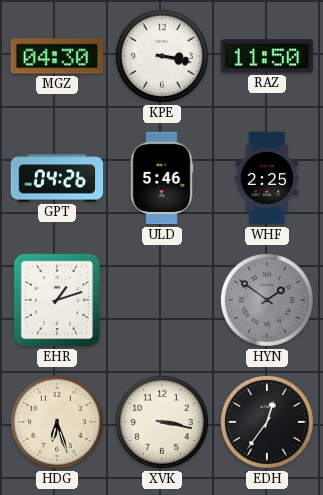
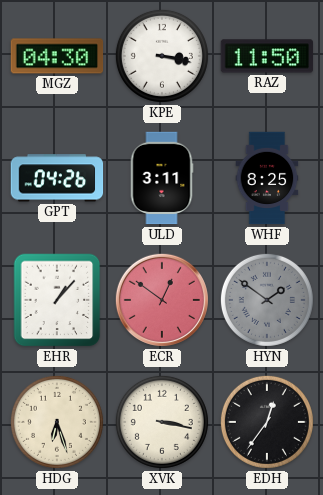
ULD: 5:46 -> 3:11 (162, 178)
WHF: 2:25 -> 8:25 (267, 178)
EHR: 1:12 -> 1:07 (57, 300)
ECR: none -> 12:51 (162, 300)
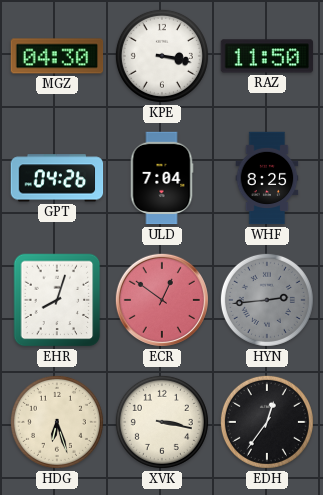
ULD: 3:11 -> 7:04 (162, 178)
EHR: 1:07 -> 8:03 (57, 300)
HYN: 1:51 -> 2:44 (267, 300)
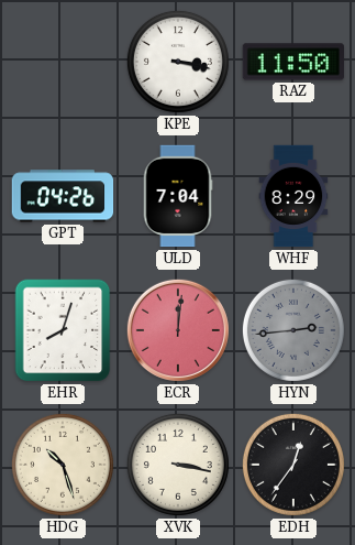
MGZ: 04:30 -> none (57, 56)
WHF: 8:25 -> 8:29 (293, 196)
ECR: 12:51 -> 12:01 (178, 330)
HDG: 6:27 -> 10:27 (63, 465)
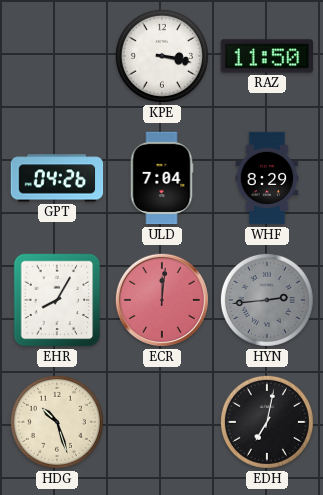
EHR: 8:03 -> 8:05 (57, 300)
XVK: 3:17 -> none (178, 465)
EDH: 12:36 -> 7:02 (267, 422)
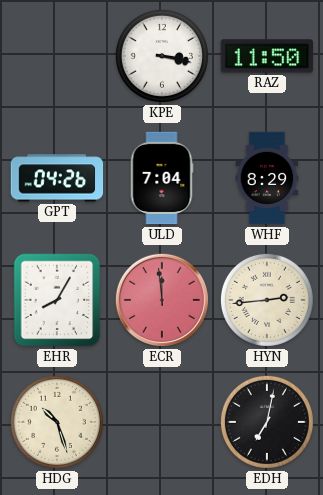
ECR: 12:01 -> 11:59 (162, 300)
HYN dial: grey -> cream (267, 300)
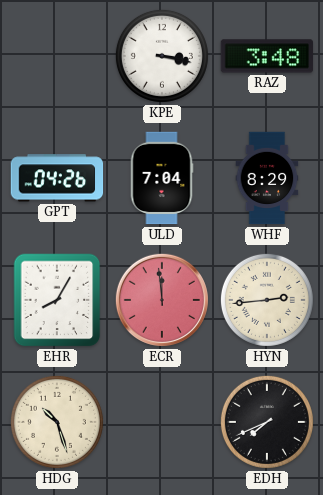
RAZ: 11:50 -> 3:48 (267, 56)
EDH: 7:02 -> 7:41 (267, 422)
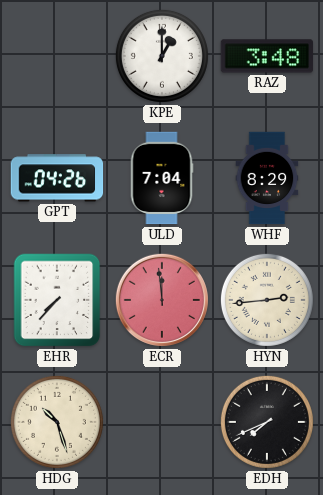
KPE: 3:17 -> 1:00 (162, 56)
EHR: 8:05 -> 7:37 (57, 300)
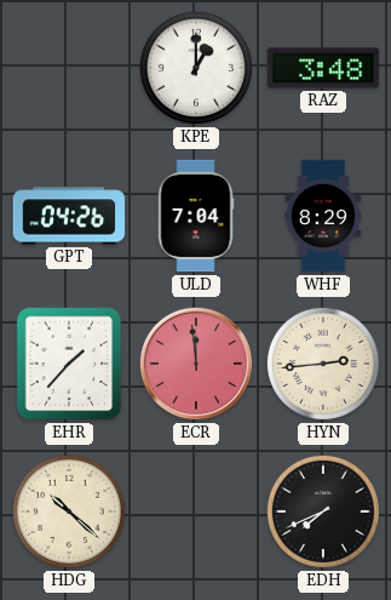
EHR: 7:37 -> 1:37 (69, 364)
HDG: 10:27 -> 10:22 (69, 512)
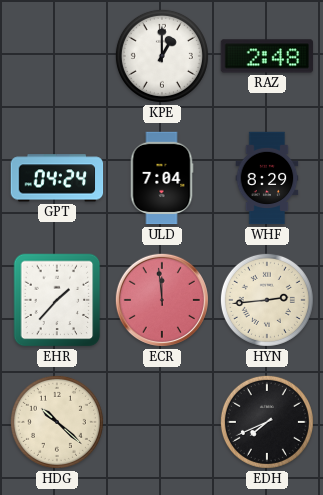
RAZ: 3:48 -> 2:48 (267, 56)
GPT: 04:26 -> 04:24 (57, 178)
